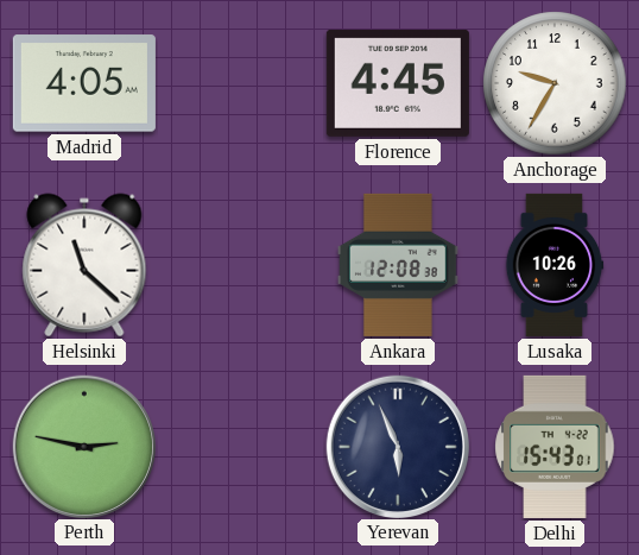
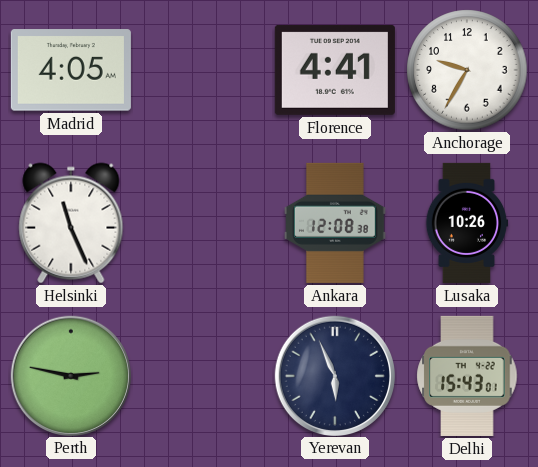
Florence: 4:45 -> 4:41 (335, 70)
Helsinki: 11:22 -> 11:26 (71, 223)
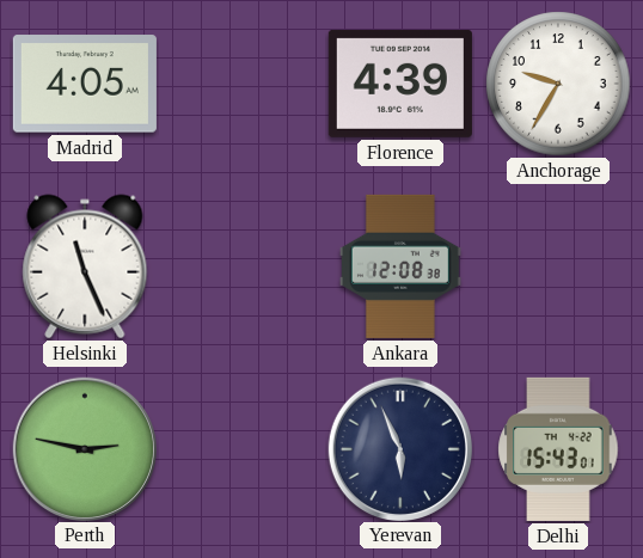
Florence: 4:41 -> 4:39 (400, 84)
Lusaka: 10:26 -> none (467, 223)
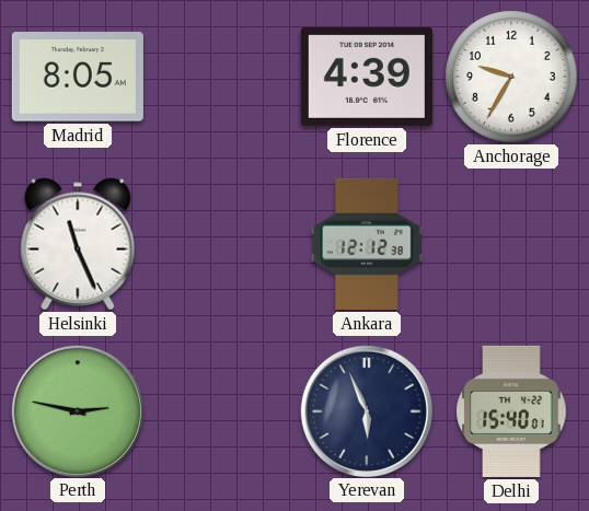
Madrid: 4:05 -> 8:05 (78, 77)
Ankara: 12:08 -> 12:12 (368, 244)
Delhi: 15:43 -> 15:40 (511, 411)
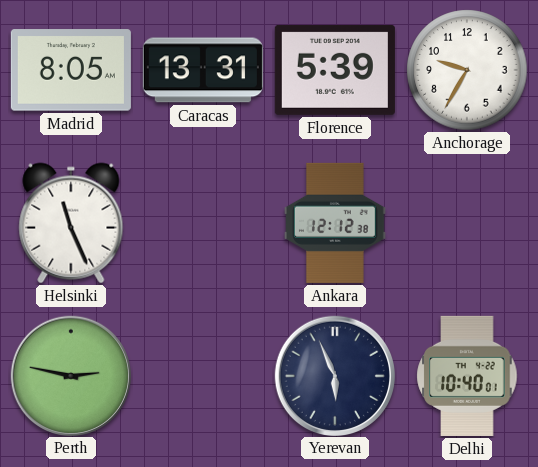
Caracas: none -> 13:31 (203, 70)
Florence: 4:39 -> 5:39 (335, 70)
Delhi: 15:40 -> 10:40 (467, 376)
